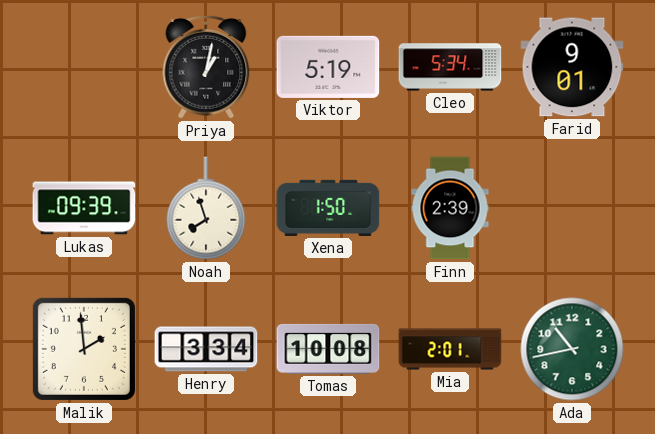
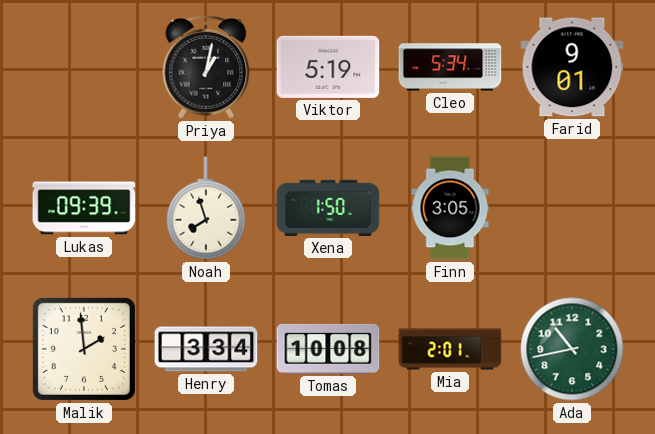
Finn: 2:39 -> 3:05 (450, 208)
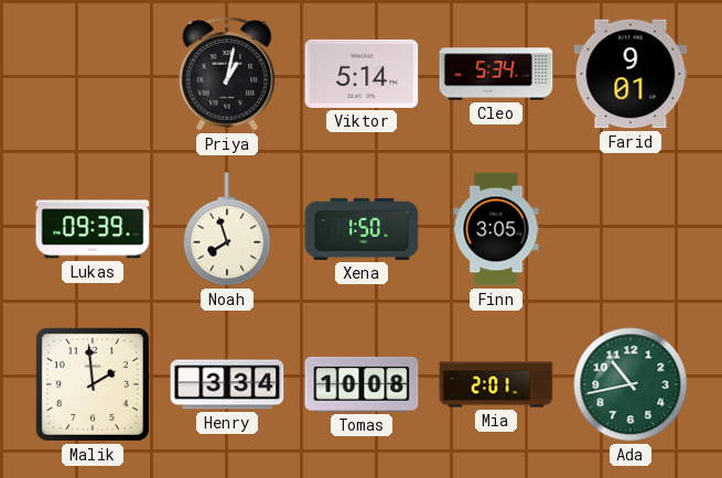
Viktor: 5:19 -> 5:14 (362, 74)
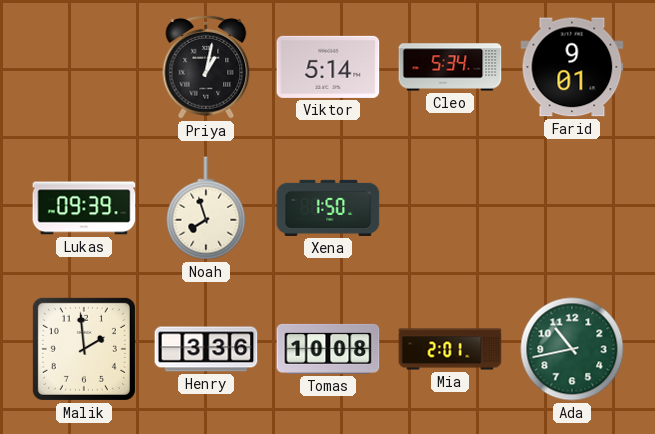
Finn: 3:05 -> none (496, 229)
Henry: 3:34 -> 3:36 (206, 349)
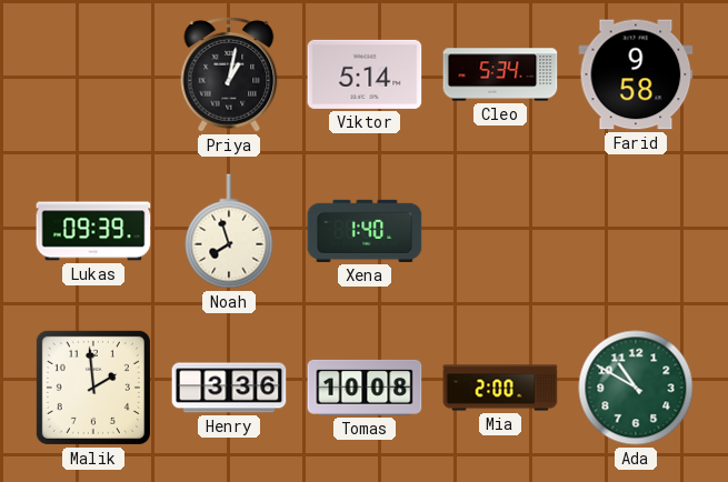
Farid: 9:01 -> 9:58 (636, 74)
Xena: 1:50 -> 1:40 (365, 231)
Mia: 2:01 -> 2:00 (500, 388)
Ada: 10:43 -> 10:50 (636, 388)
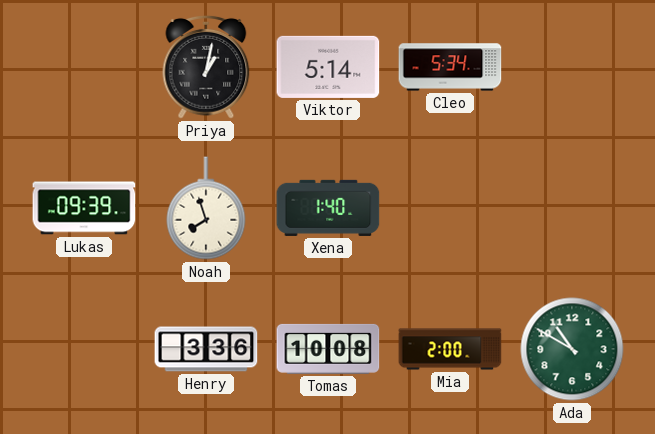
Farid: 9:58 -> none (636, 74)
Malik: 1:59 -> none (93, 388)
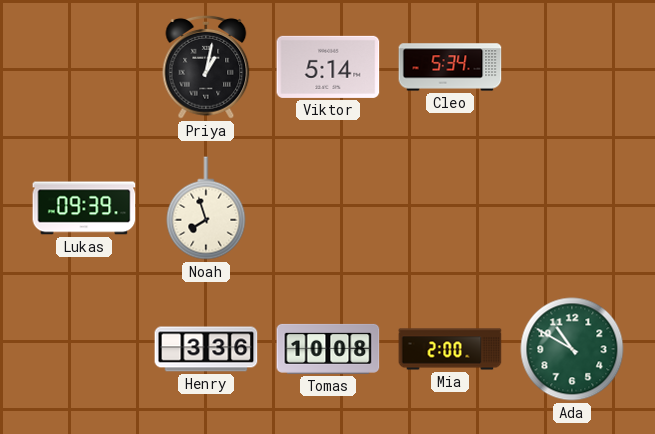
Xena: 1:40 -> none (328, 208)
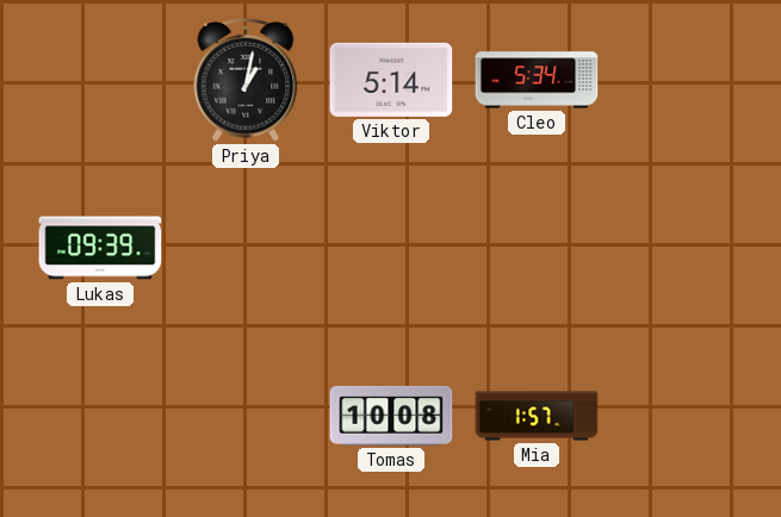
Noah: 7:57 -> none (206, 208)
Henry: 3:36 -> none (206, 349)
Mia: 2:00 -> 1:57 (537, 416)
Ada: 10:50 -> none (572, 349)
